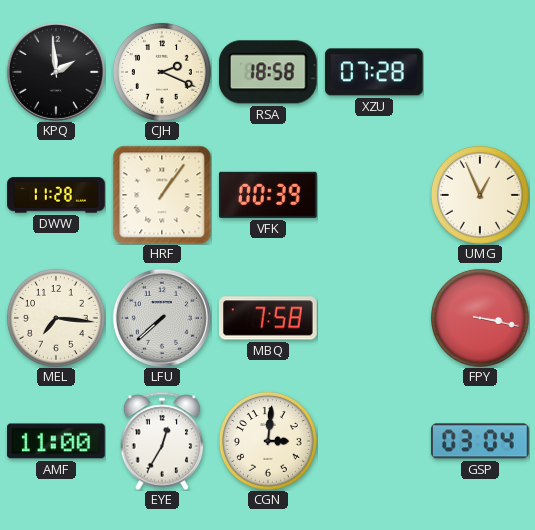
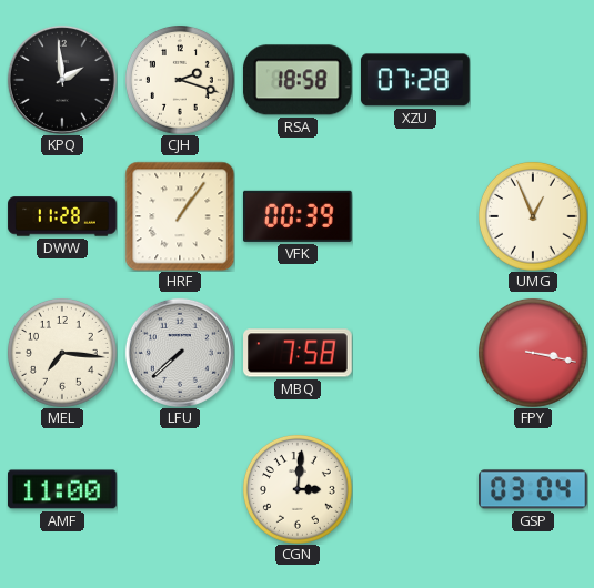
CJH: 2:19 -> 2:18 (180, 80)
EYE: 12:35 -> none (162, 441)
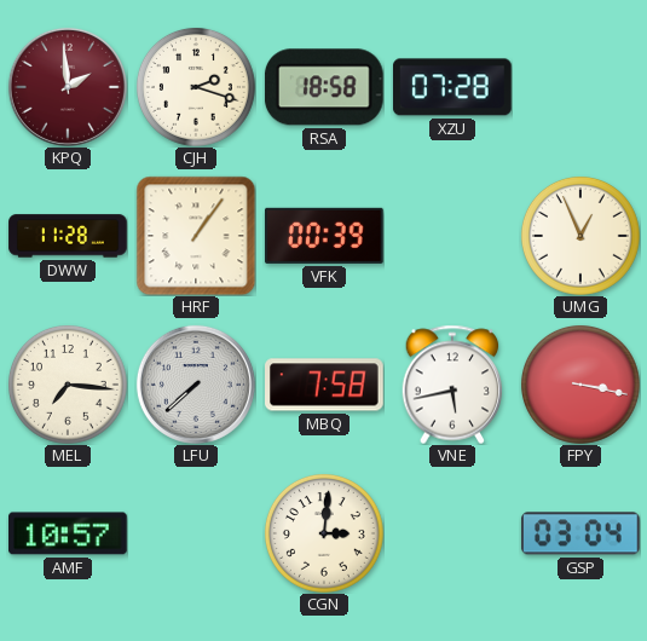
KPQ dial: black -> burgundy (68, 87)
VNE: none -> 5:43 (452, 385)
AMF: 11:00 -> 10:57 (69, 533)
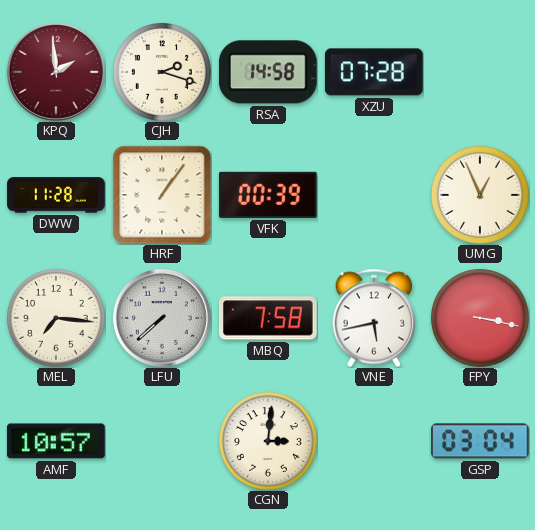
RSA: 18:58 -> 14:58 (268, 72)
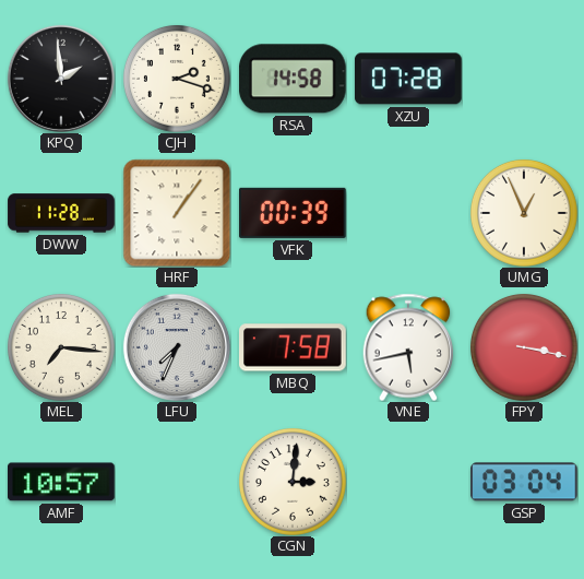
KPQ dial: burgundy -> black (61, 79)
LFU: 7:38 -> 7:34 (177, 347)
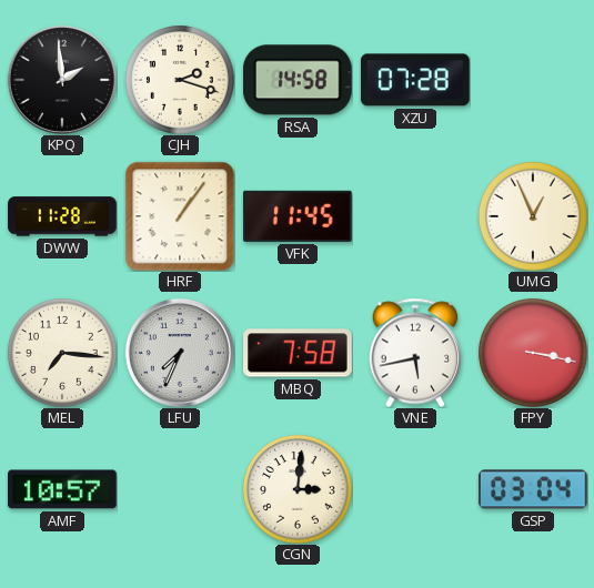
VFK: 00:39 -> 11:45 (298, 216)
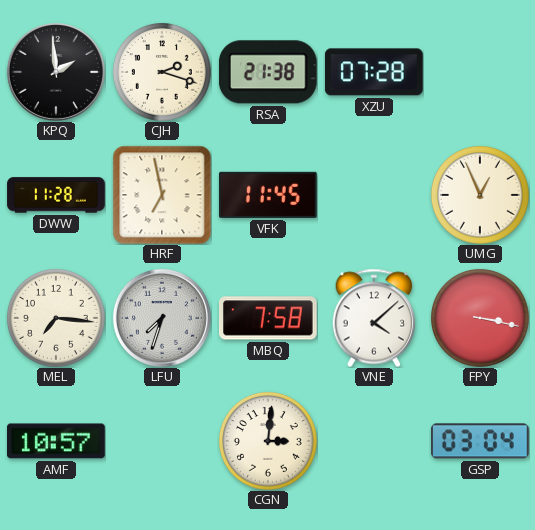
RSA: 14:58 -> 21:38 (268, 72)
HRF: 1:06 -> 6:58 (162, 195)
LFU: 7:34 -> 7:33 (162, 318)
VNE: 5:43 -> 4:08 (374, 318)
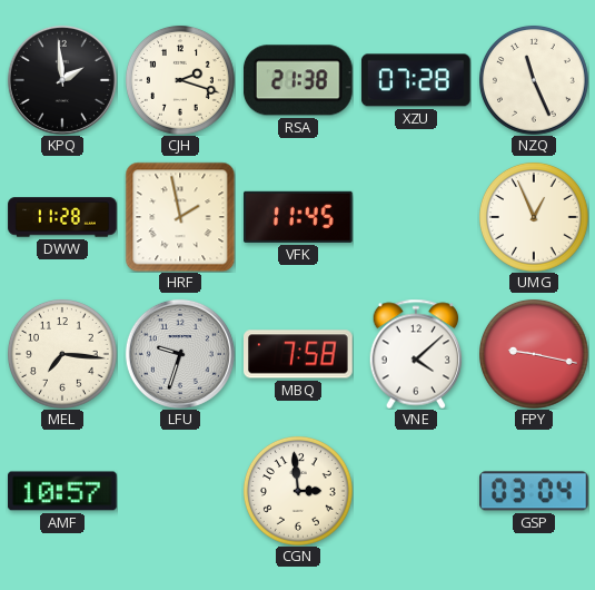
NZQ: none -> 11:26 (534, 80)
HRF: 6:58 -> 1:58 (180, 217)
LFU: 7:33 -> 9:33 (180, 354)
FPY: 3:17 -> 9:17 (534, 354)
CGN: 3:01 -> 2:59 (298, 491)
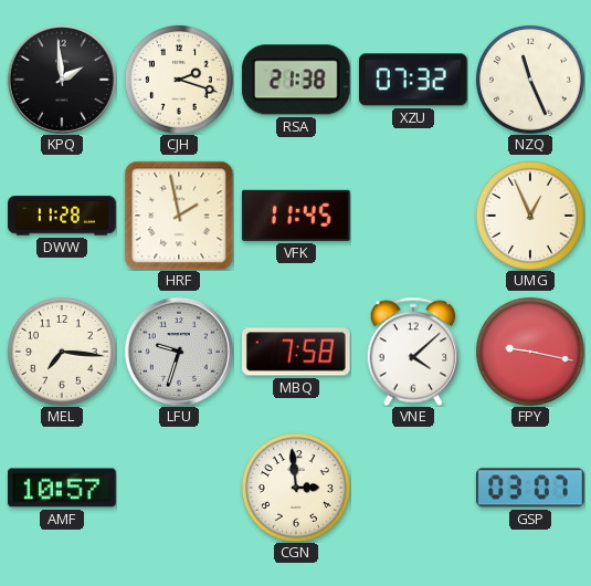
XZU: 07:28 -> 07:32 (413, 80)
GSP: 03:04 -> 03:07 (530, 488)
